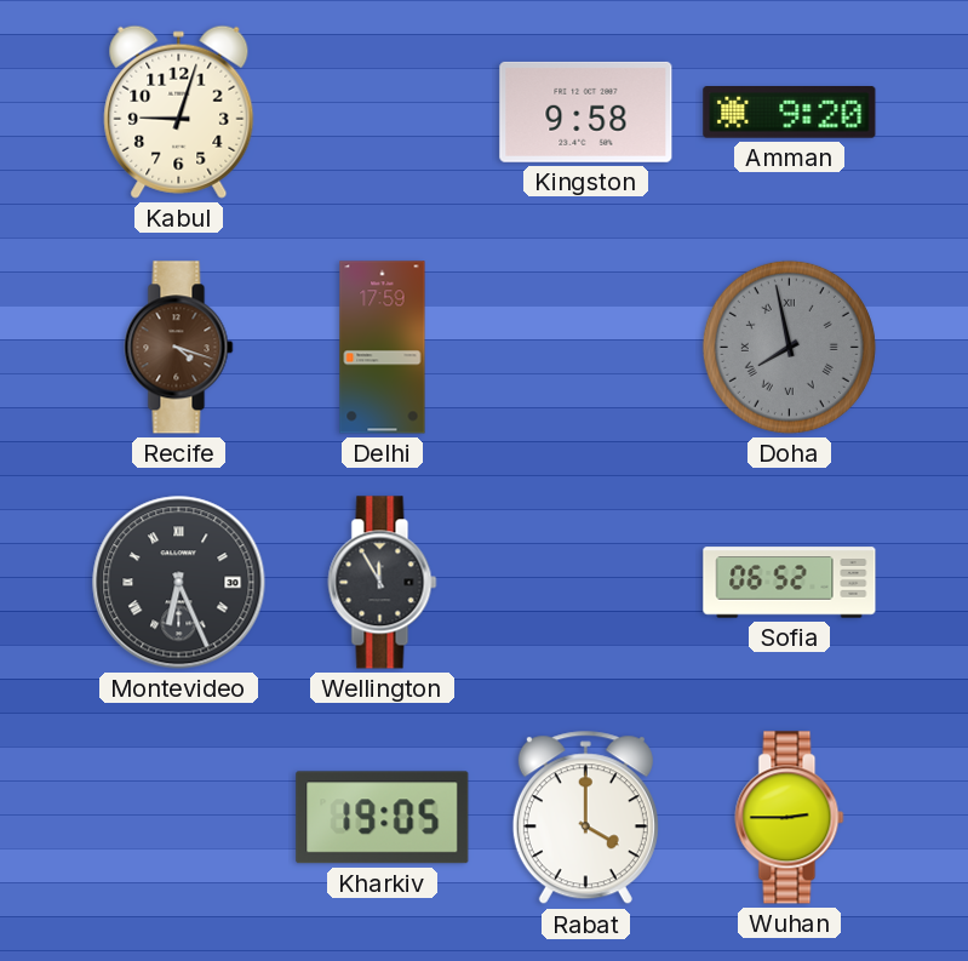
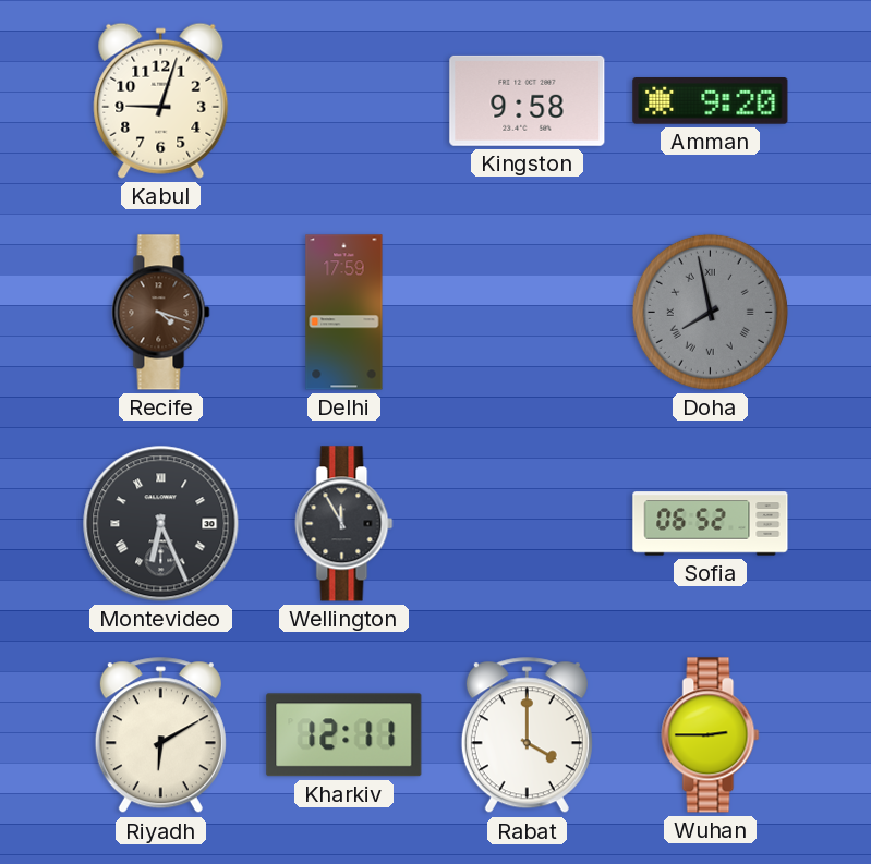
Riyadh: none -> 6:10 (160, 735)
Kharkiv: 19:05 -> 12:11 (344, 735)
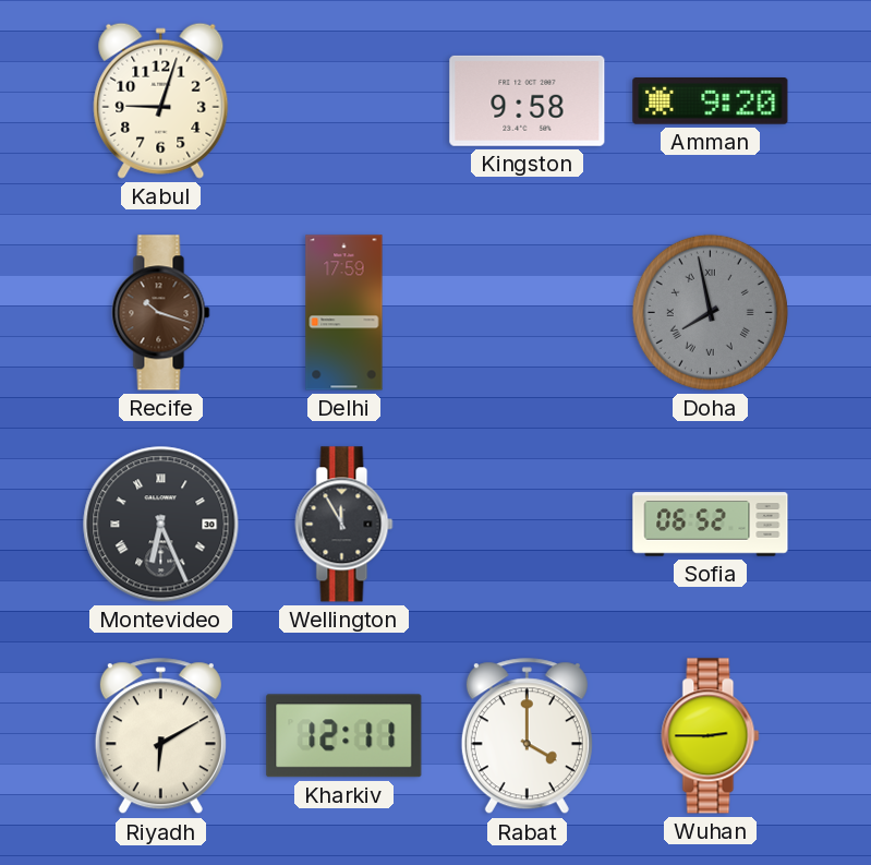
Recife: 4:18 -> 10:18 (161, 313)
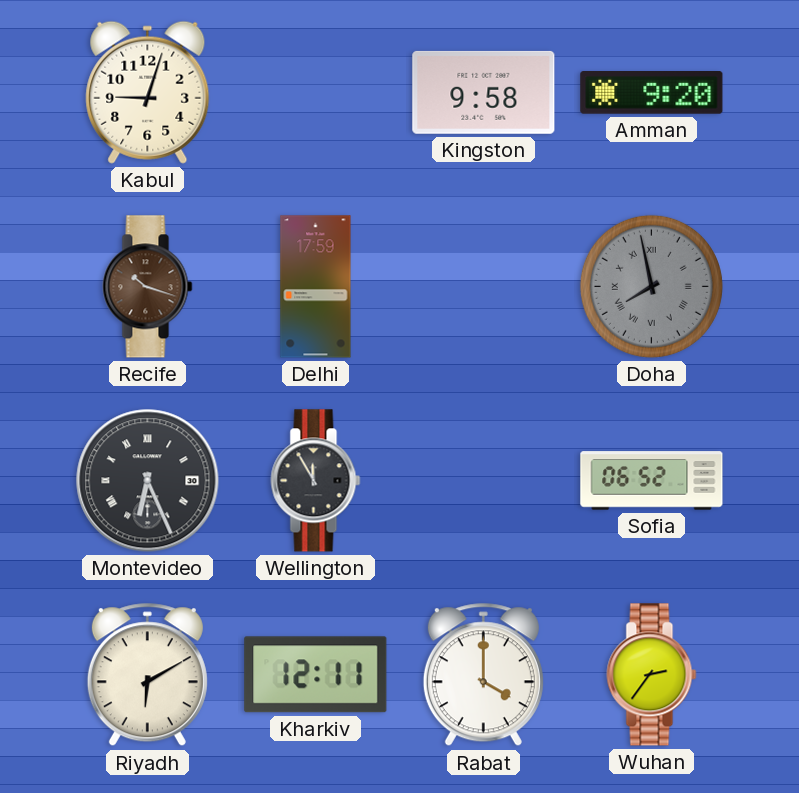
Wuhan: 2:45 -> 2:36 (652, 675)
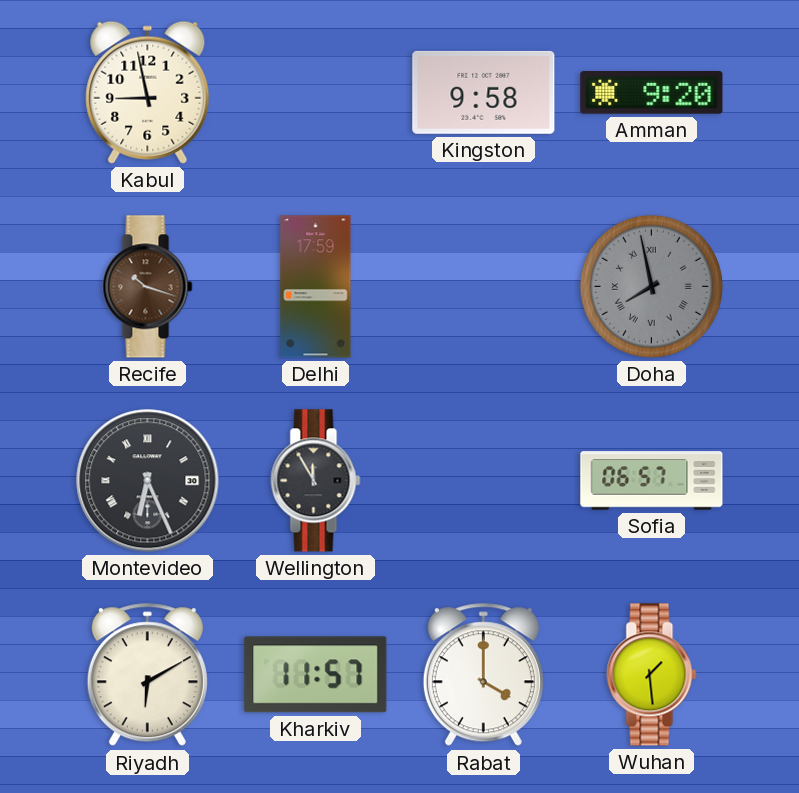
Kabul: 9:03 -> 8:58 (148, 92)
Sofia: 06:52 -> 06:57 (652, 481)
Kharkiv: 12:11 -> 11:57 (316, 675)
Wuhan: 2:36 -> 1:29 (652, 675)
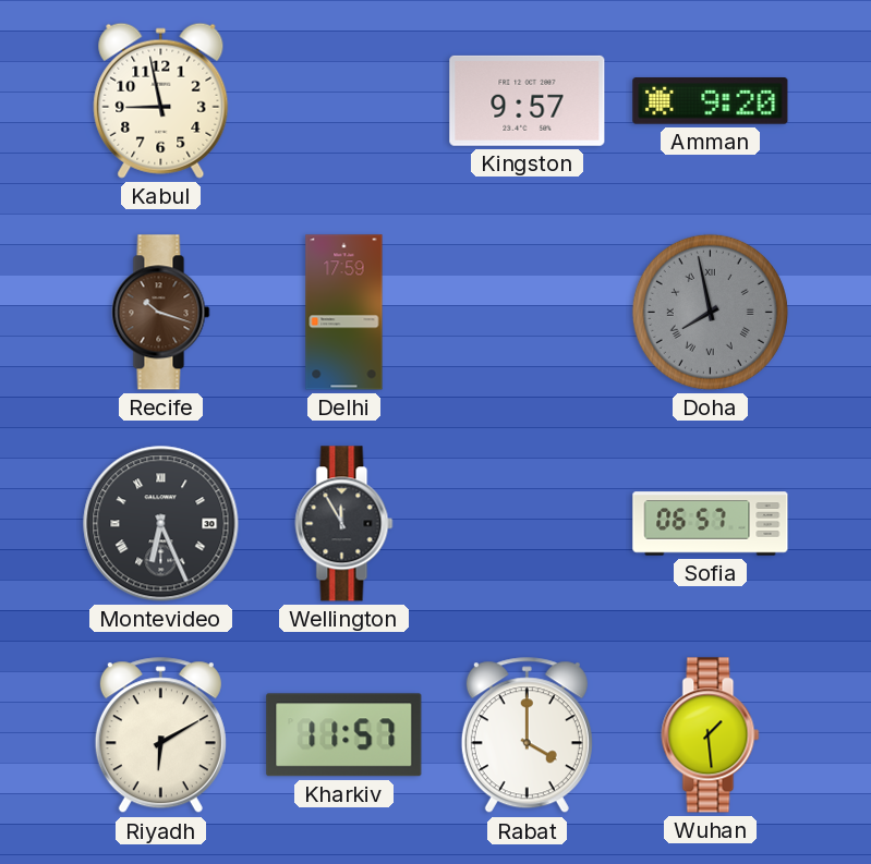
Kingston: 9:58 -> 9:57 (528, 100)
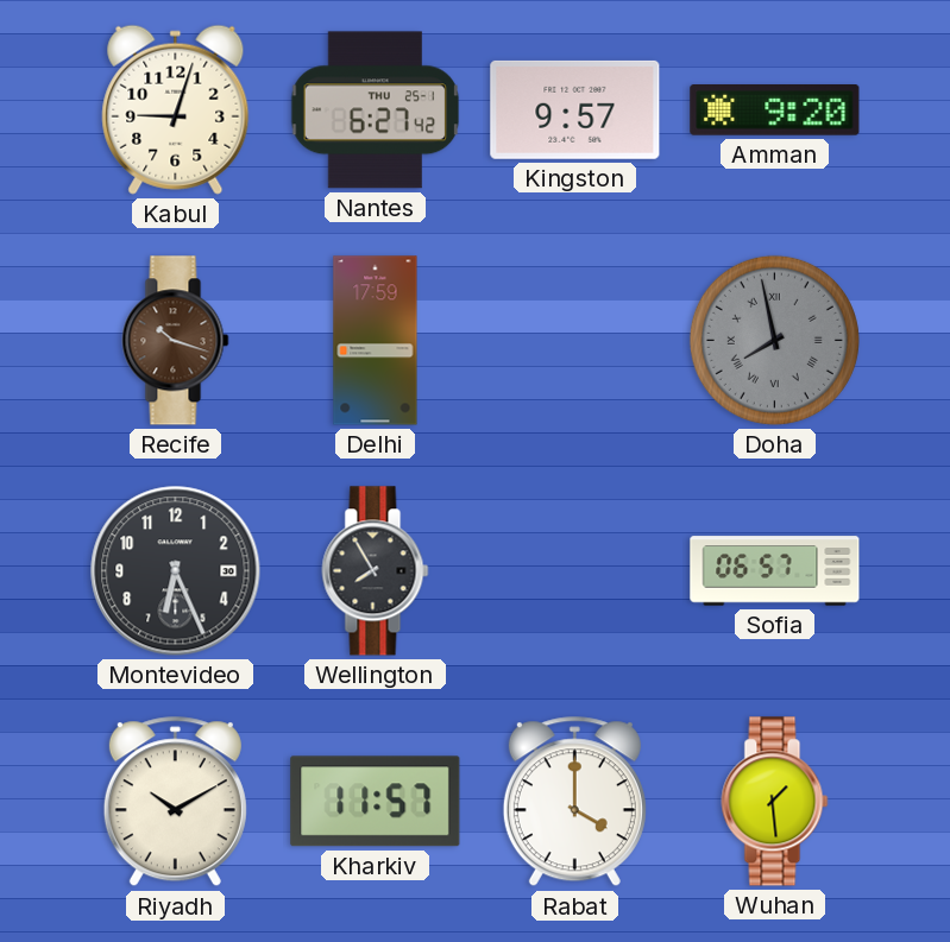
Kabul: 8:58 -> 9:03 (176, 109)
Nantes: none -> 6:27 (376, 110)
Montevideo numerals: Roman -> Arabic (176, 571)
Wellington: 11:55 -> 7:55 (376, 571)
Riyadh: 6:10 -> 10:10 (175, 802)
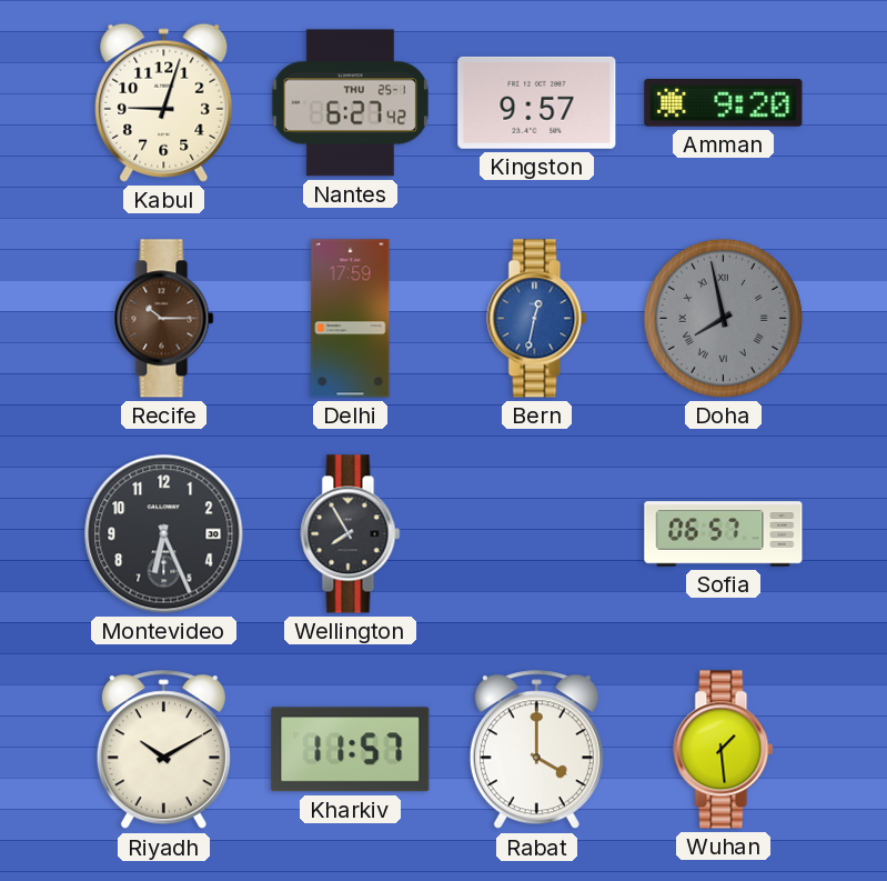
Recife: 10:18 -> 10:15 (164, 319)
Bern: none -> 12:32 (537, 319)
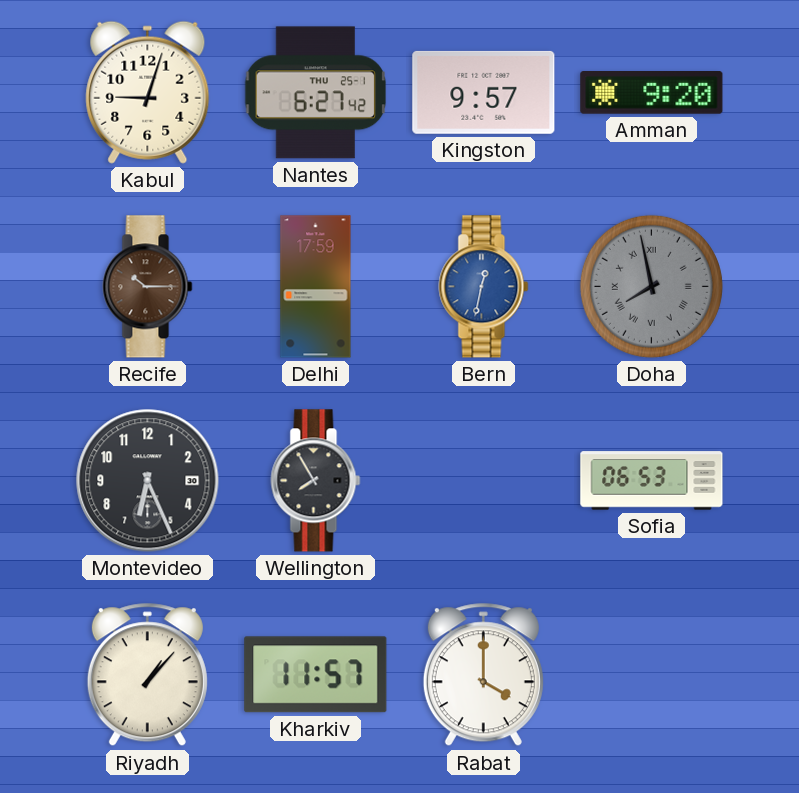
Sofia: 06:57 -> 06:53 (652, 481)
Riyadh: 10:10 -> 1:07 (147, 675)
Wuhan: 1:29 -> none (724, 750)
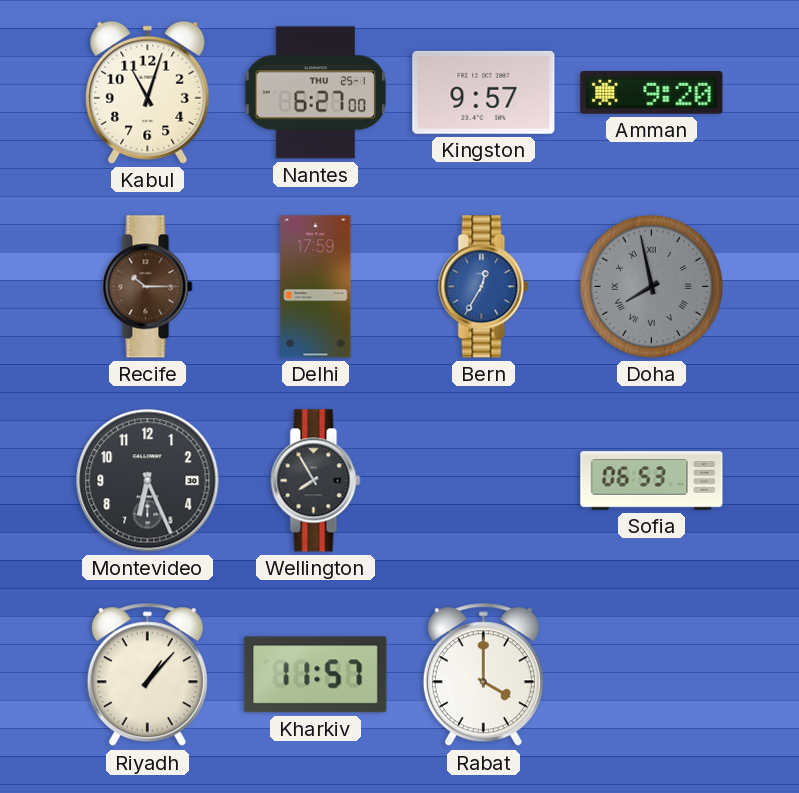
Kabul: 9:03 -> 11:03 (148, 92)
Nantes: 6:27:42 -> 6:27:00 (316, 93)
Bern: 12:32 -> 12:35 (484, 287)
